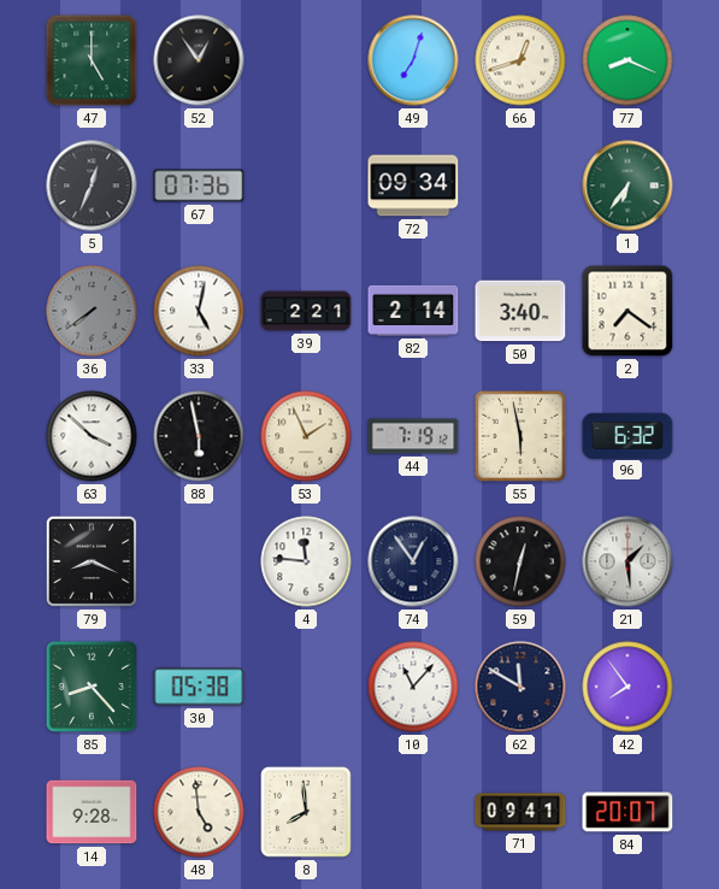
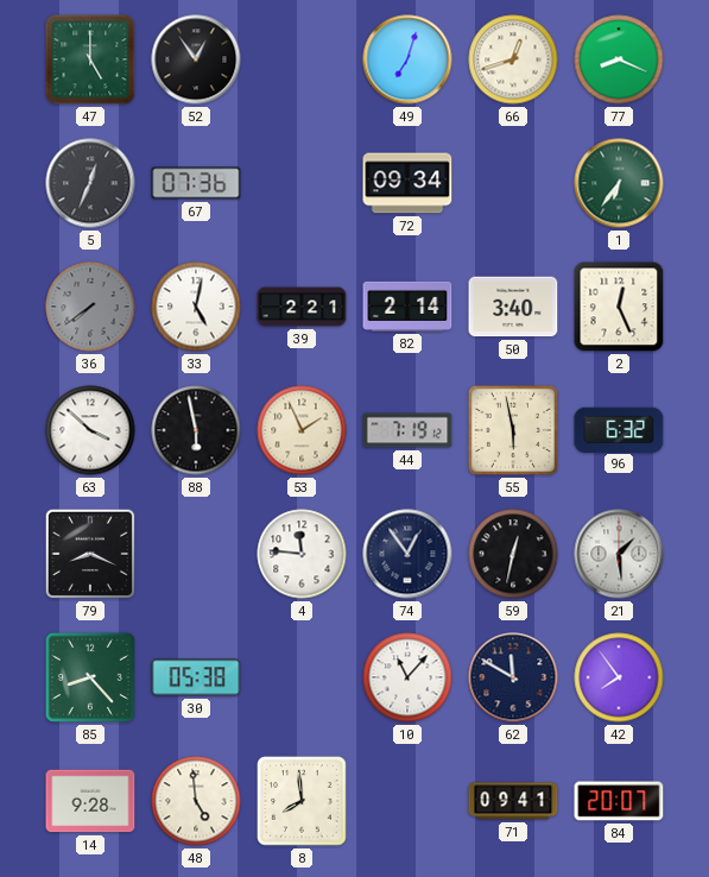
2: 7:21 -> 12:26 (619, 307)
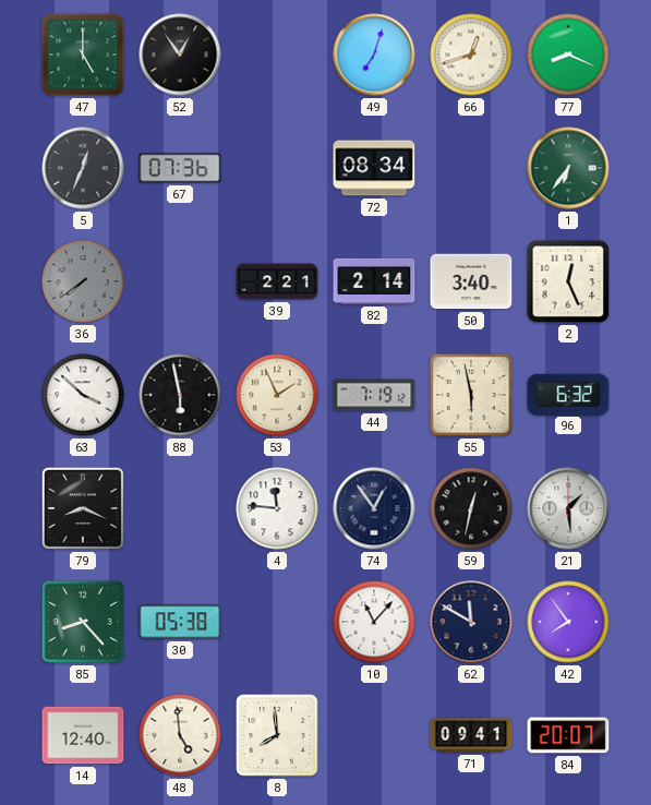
72: 09:34 -> 08:34 (374, 168)
33: 5:02 -> none (196, 307)
14: 9:28 -> 12:40 (83, 735)
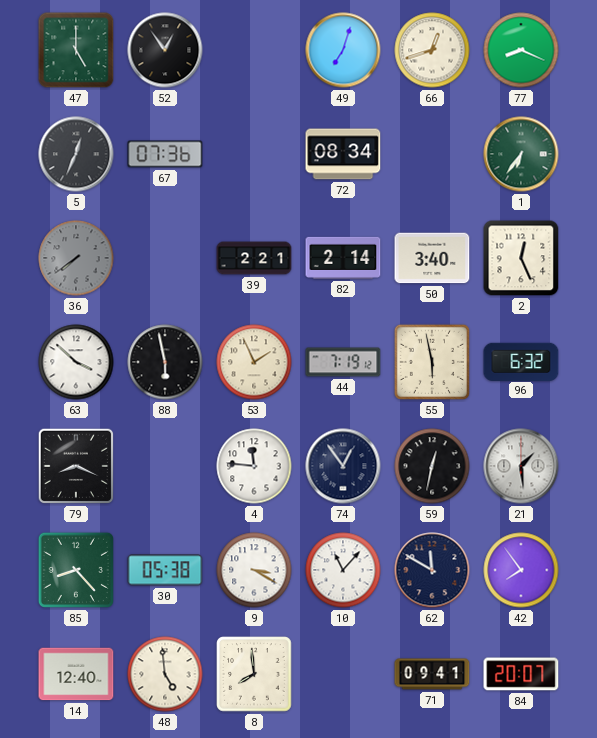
9: none -> 3:20 (254, 570)
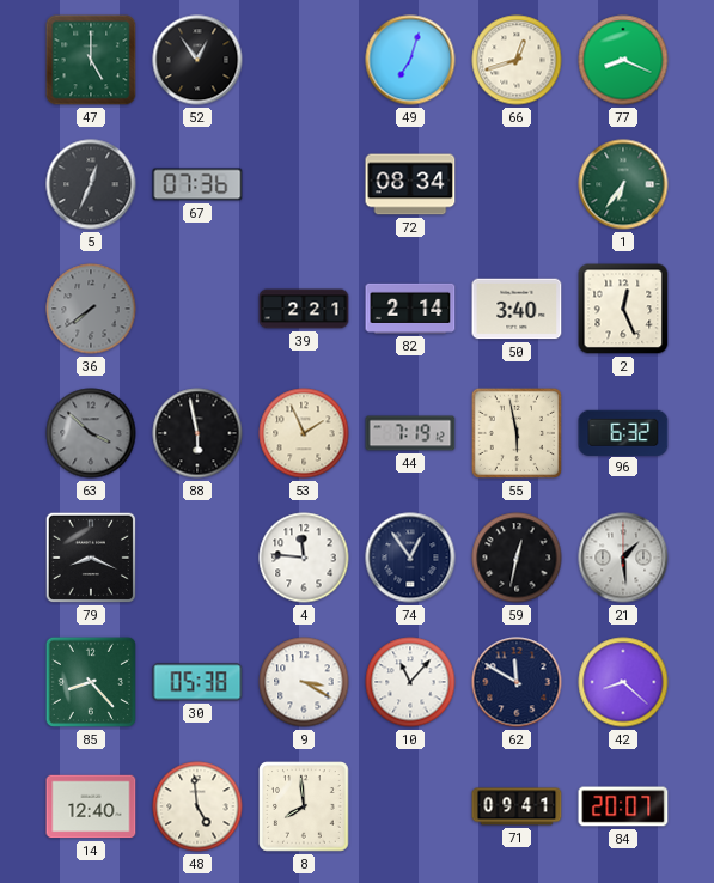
63 dial: white -> grey (91, 433)
42: 7:54 -> 8:22 (623, 682)
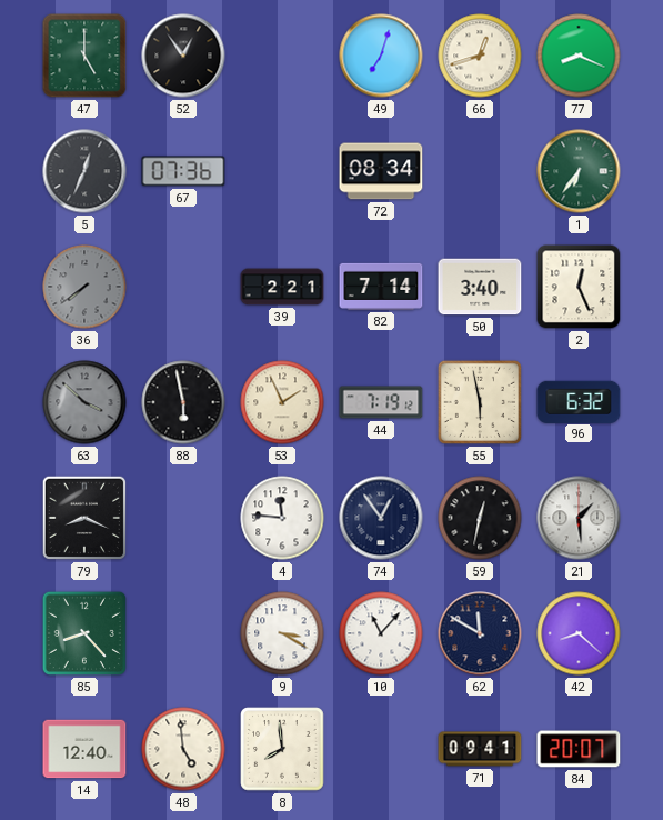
82: 2:14 -> 7:14 (381, 287)
30: 05:38 -> none (197, 682)
